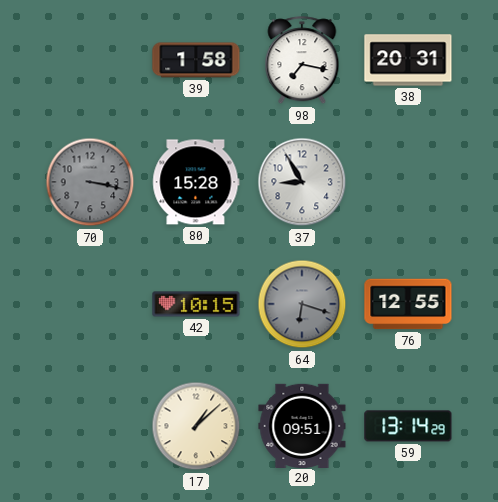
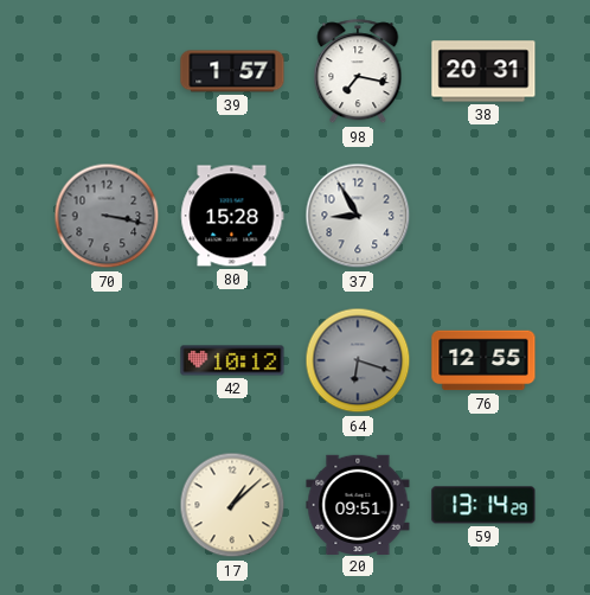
39: 1:58 -> 1:57 (232, 71)
42: 10:15 -> 10:12 (232, 360)
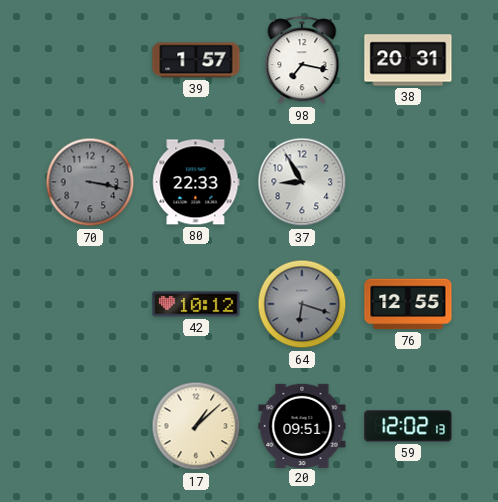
80: 15:28 -> 22:33 (196, 182)
59: 13:14 -> 12:02 (408, 426)
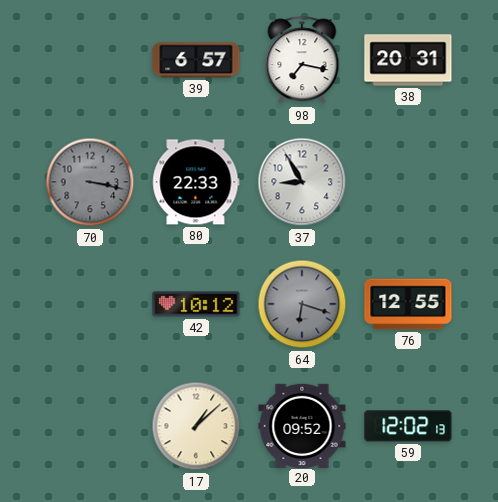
39: 1:57 -> 6:57 (196, 60)
20: 09:51 -> 09:52 (302, 425)
